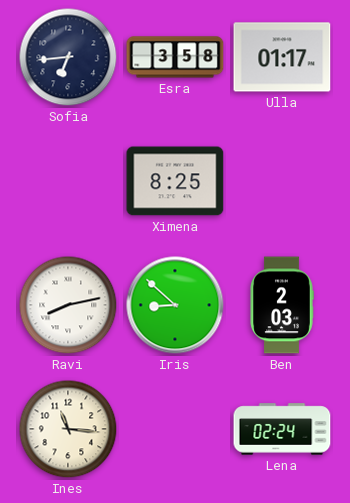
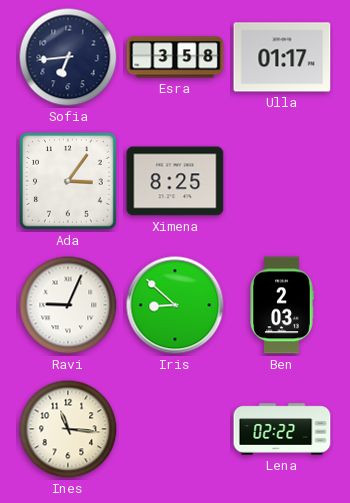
Ada: none -> 3:06 (69, 182)
Ravi: 8:13 -> 9:04 (68, 305)
Lena: 02:24 -> 02:22 (282, 429)
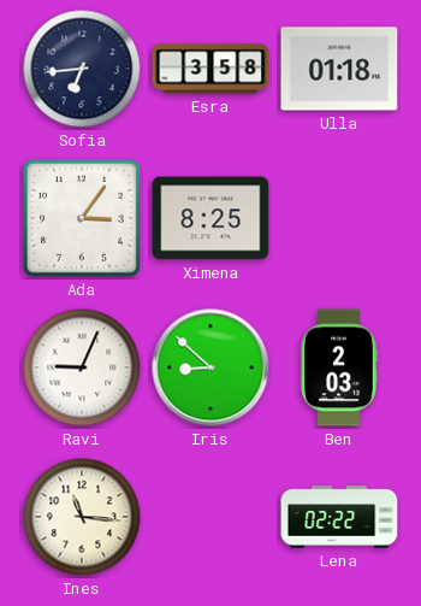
Ulla: 01:17 -> 01:18 (339, 69)
